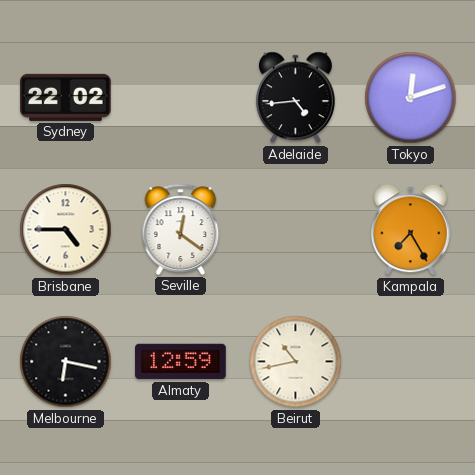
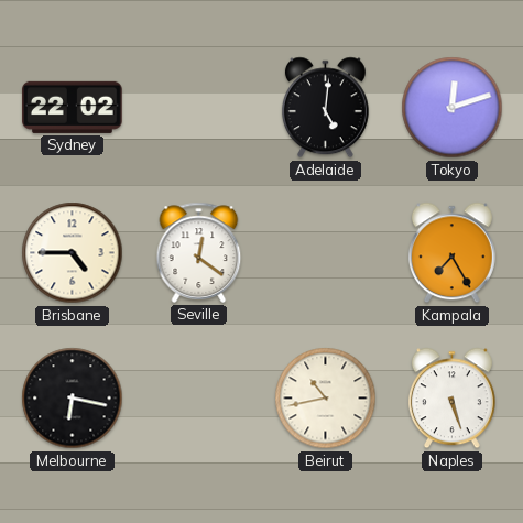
Adelaide: 4:44 -> 5:01 (325, 108)
Almaty: 12:59 -> none (181, 362)
Naples: none -> 5:27 (451, 399)
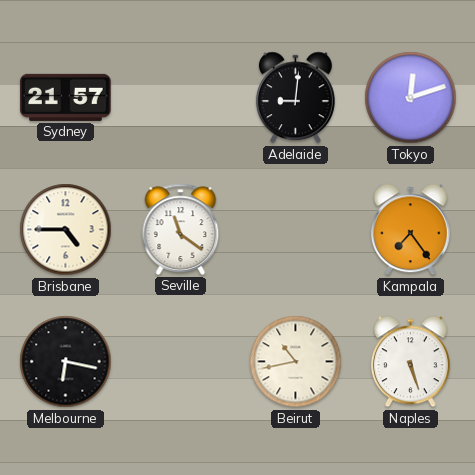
Sydney: 22:02 -> 21:57 (66, 97)
Adelaide: 5:01 -> 9:01 (295, 98)
Seville: 12:21 -> 11:21 (181, 229)
Kampala: 7:25 -> 7:24 (410, 230)
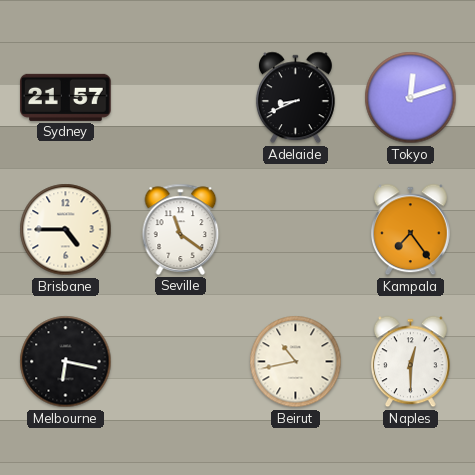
Adelaide: 9:01 -> 8:41 (295, 98)
Naples: 5:27 -> 12:30 (410, 362)
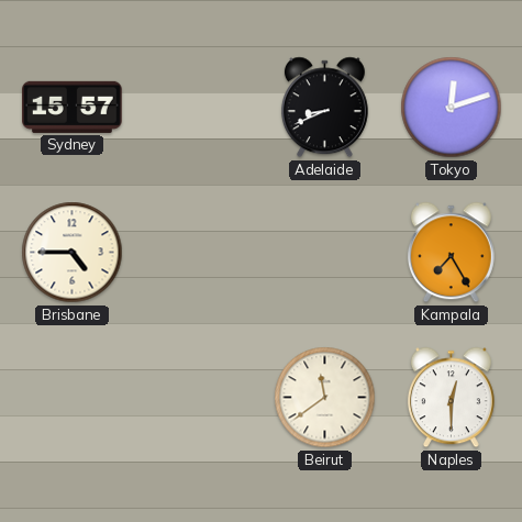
Sydney: 21:57 -> 15:57 (73, 107)
Seville: 11:21 -> none (181, 229)
Kampala: 7:24 -> 7:25 (451, 253)
Melbourne: 6:17 -> none (66, 362)
Beirut: 10:43 -> 11:39 (325, 398)
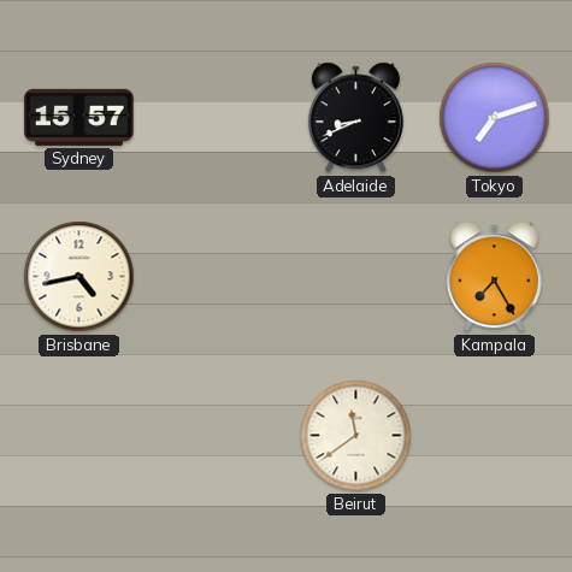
Tokyo: 12:12 -> 7:12 (495, 118)
Brisbane: 4:45 -> 4:43 (79, 277)
Naples: 12:30 -> none (451, 398)
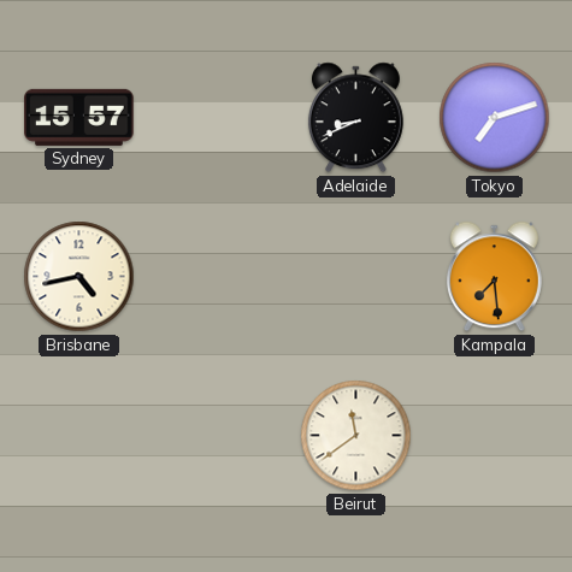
Kampala: 7:25 -> 7:29 (494, 277)
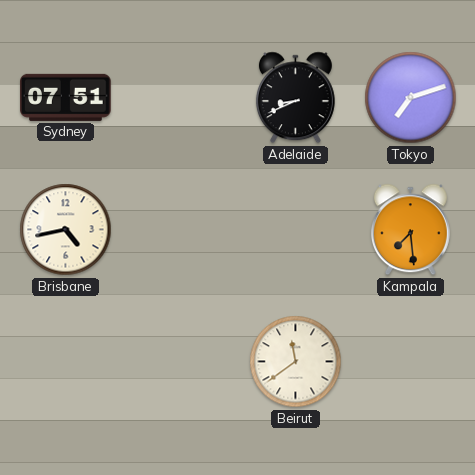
Sydney: 15:57 -> 07:51 (66, 97)
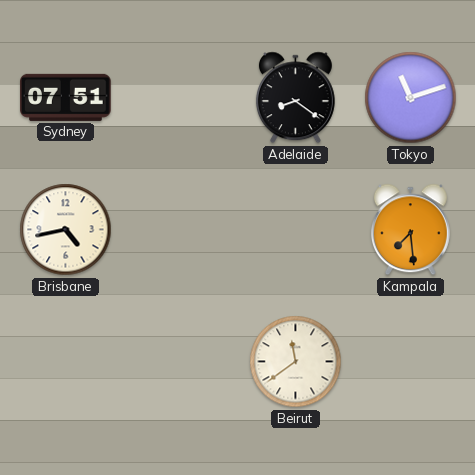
Adelaide: 8:41 -> 8:21 (295, 98)
Tokyo: 7:12 -> 11:12 (411, 98)
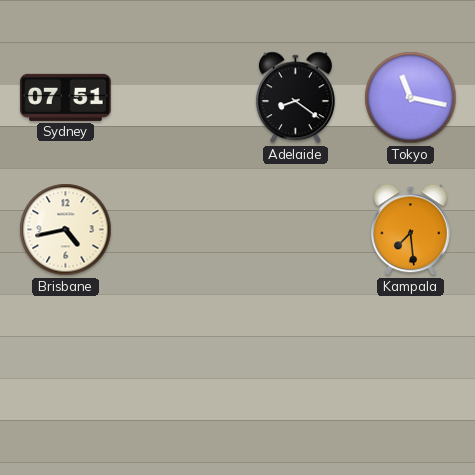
Tokyo: 11:12 -> 11:17 (411, 98)
Beirut: 11:39 -> none (296, 362)
